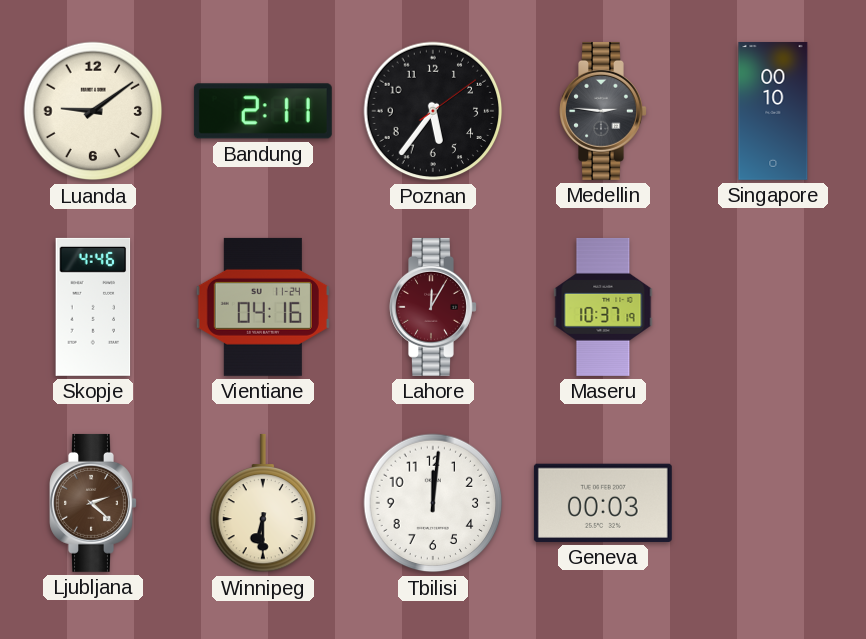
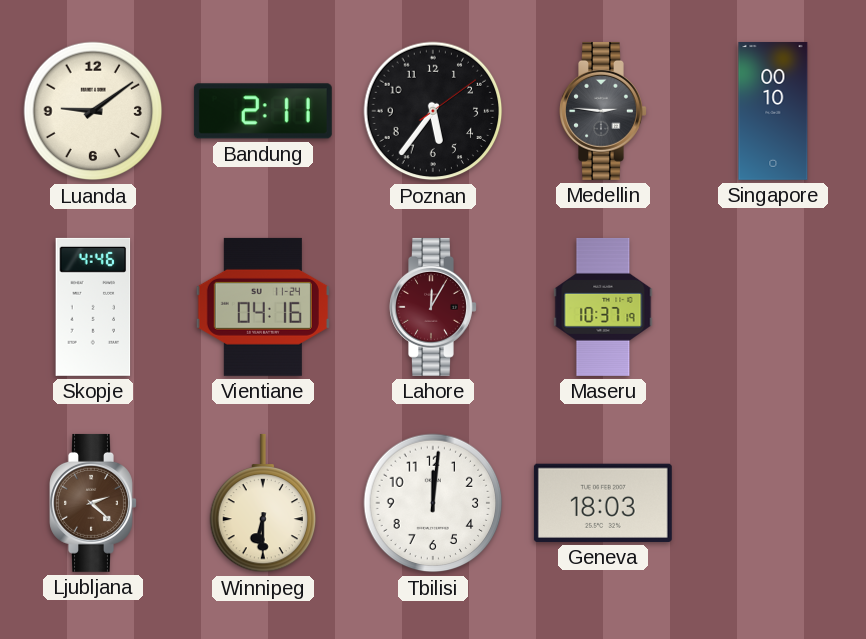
Geneva: 00:03 -> 18:03 (603, 503)
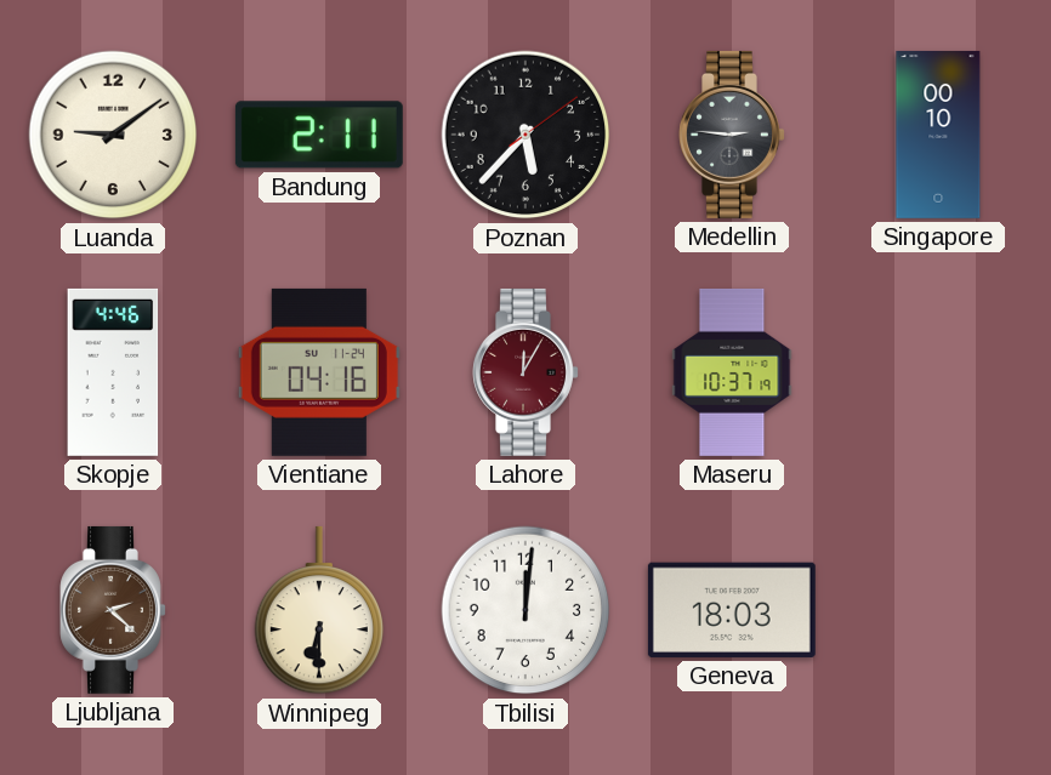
Poznan: 5:36 -> 5:37 (525, 135)
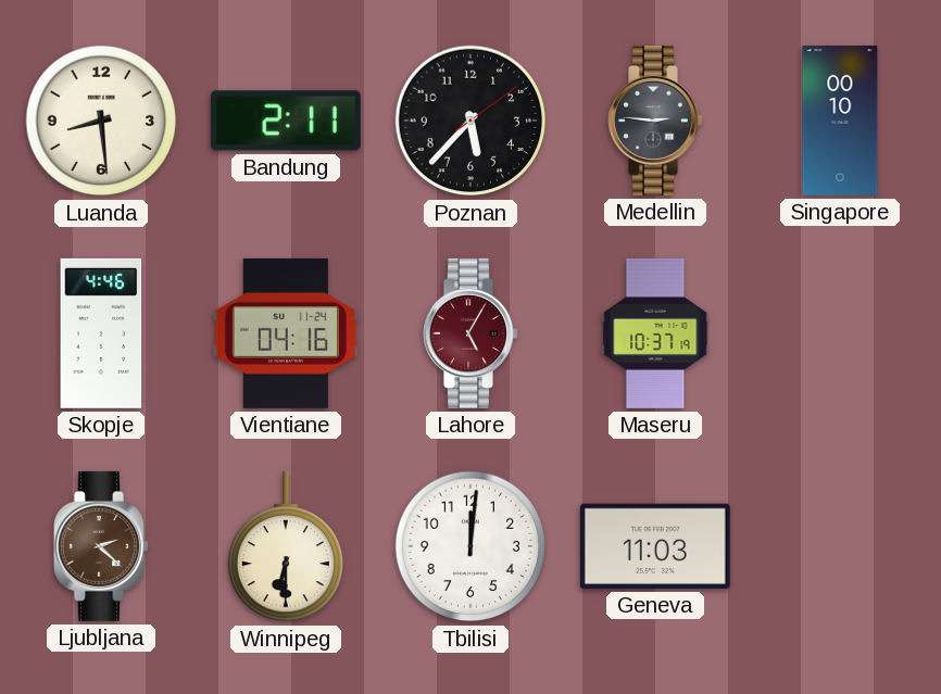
Luanda: 9:09 -> 8:29 (101, 121)
Lahore: 12:05 -> 5:05 (470, 333)
Geneva: 18:03 -> 11:03 (655, 546)
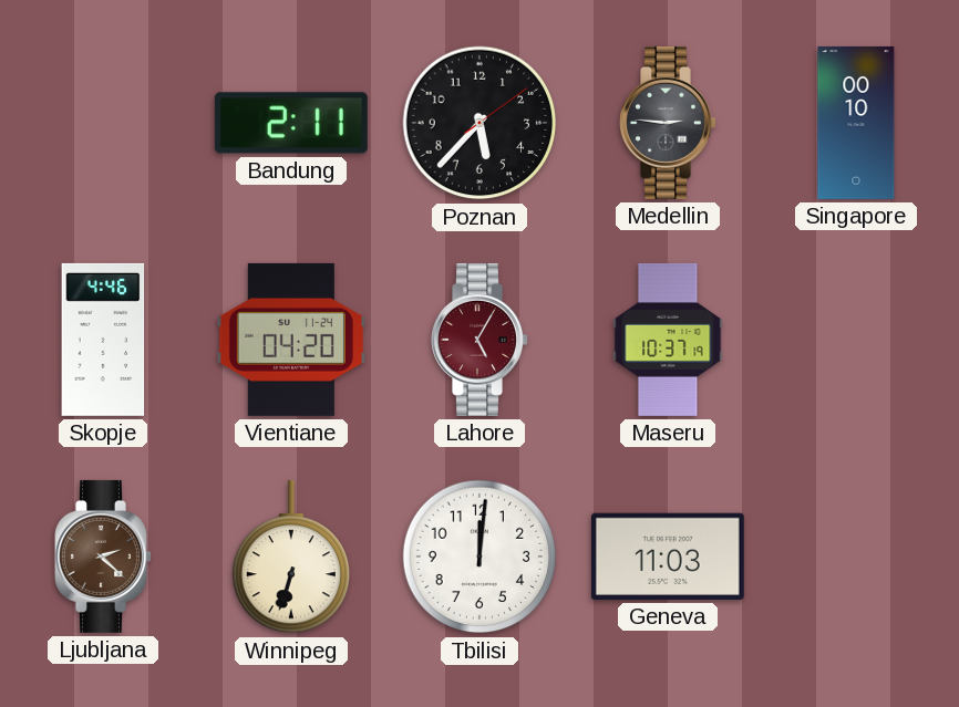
Luanda: 8:29 -> none (101, 121)
Vientiane: 04:16 -> 04:20 (291, 340)
Winnipeg: 6:30 -> 6:33 (291, 557)
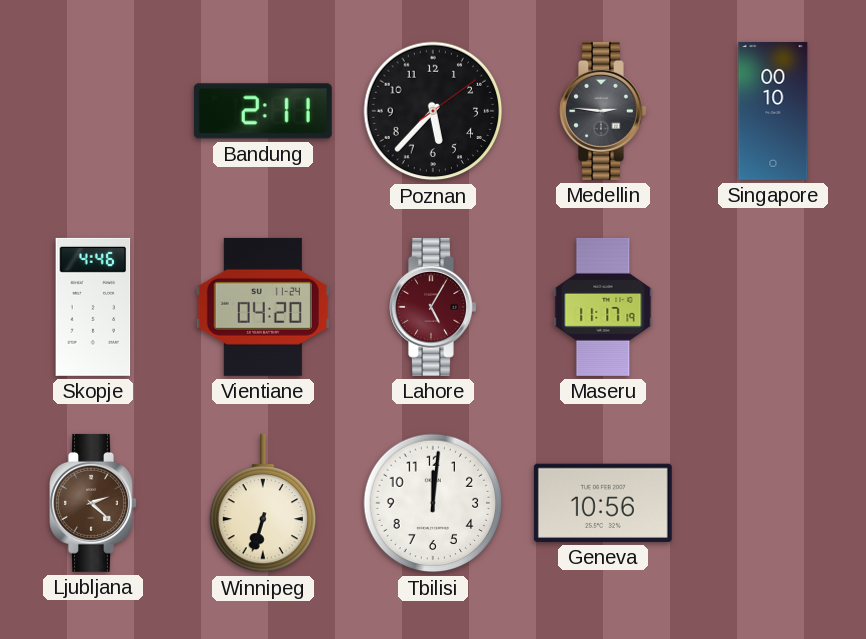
Maseru: 10:37 -> 11:17 (603, 307)
Geneva: 11:03 -> 10:56 (603, 503)
